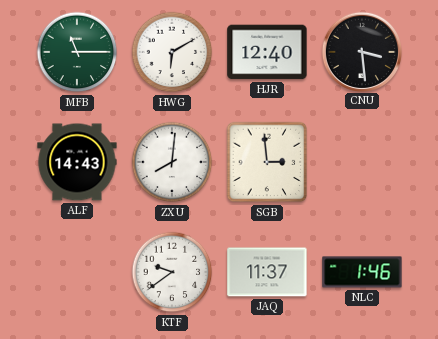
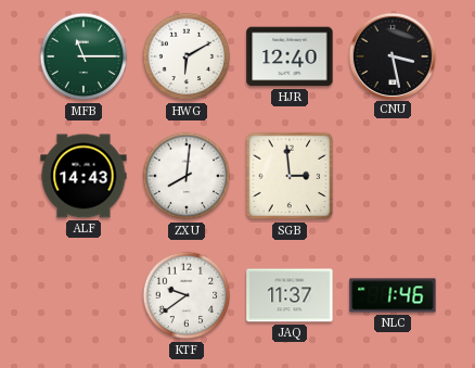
CNU: 3:29 -> 3:28 (391, 55)
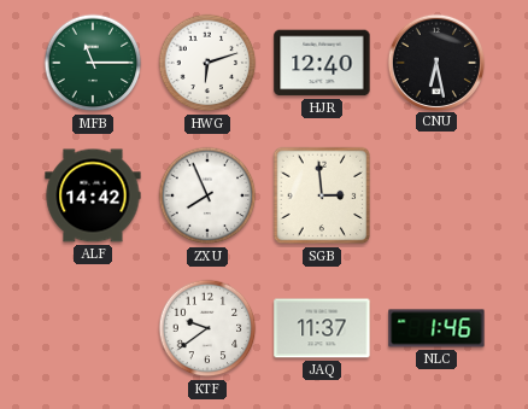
HWG: 6:10 -> 6:12 (207, 63)
CNU: 3:28 -> 6:28 (435, 62)
ALF: 14:43 -> 14:42 (93, 195)
ZXU: 8:01 -> 7:56 (207, 195)
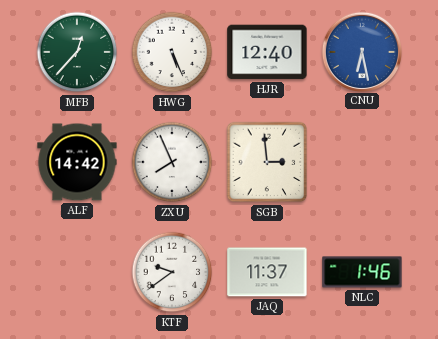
MFB: 11:15 -> 12:37 (77, 52)
HWG: 6:12 -> 5:26 (172, 52)
CNU dial: black -> blue (361, 51)
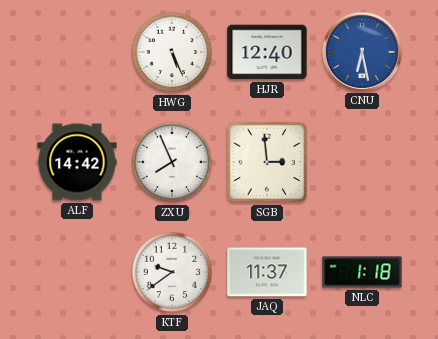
MFB: 12:37 -> none (77, 52)
NLC: 1:46 -> 1:18 (362, 272)
